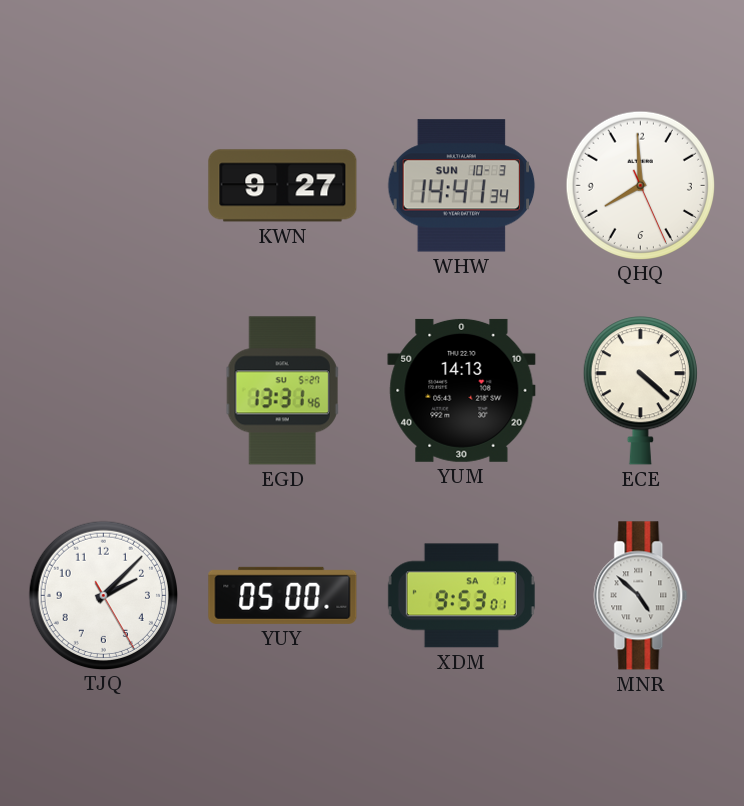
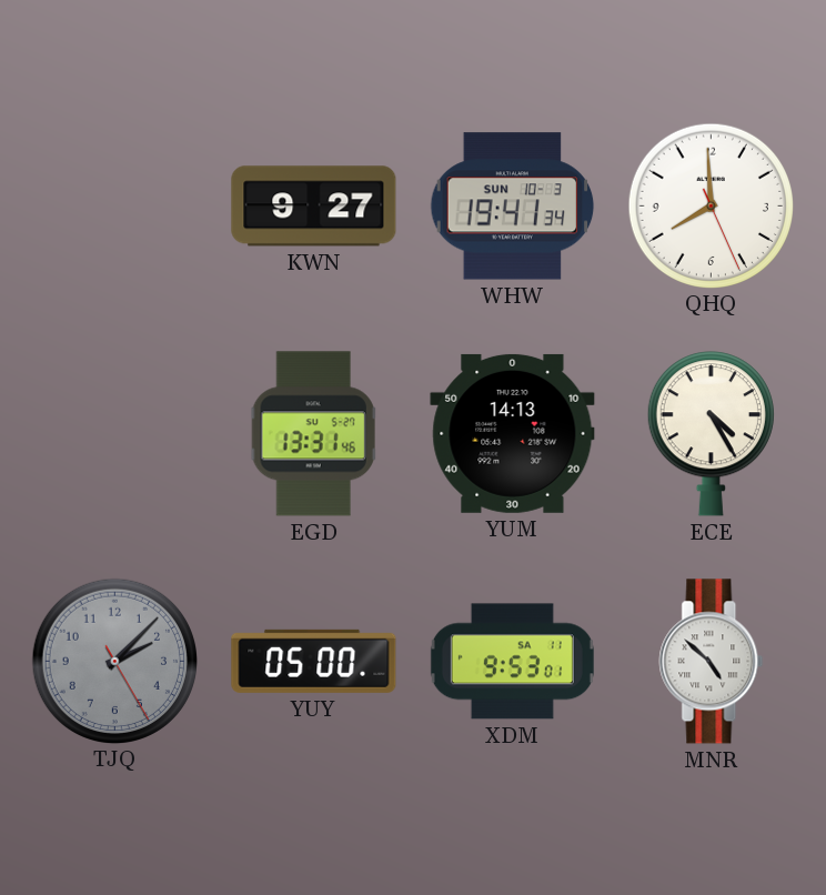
WHW: 14:41 -> 19:41 (513, 207)
ECE: 4:22 -> 4:25 (711, 434)
TJQ dial: white -> grey (114, 661)
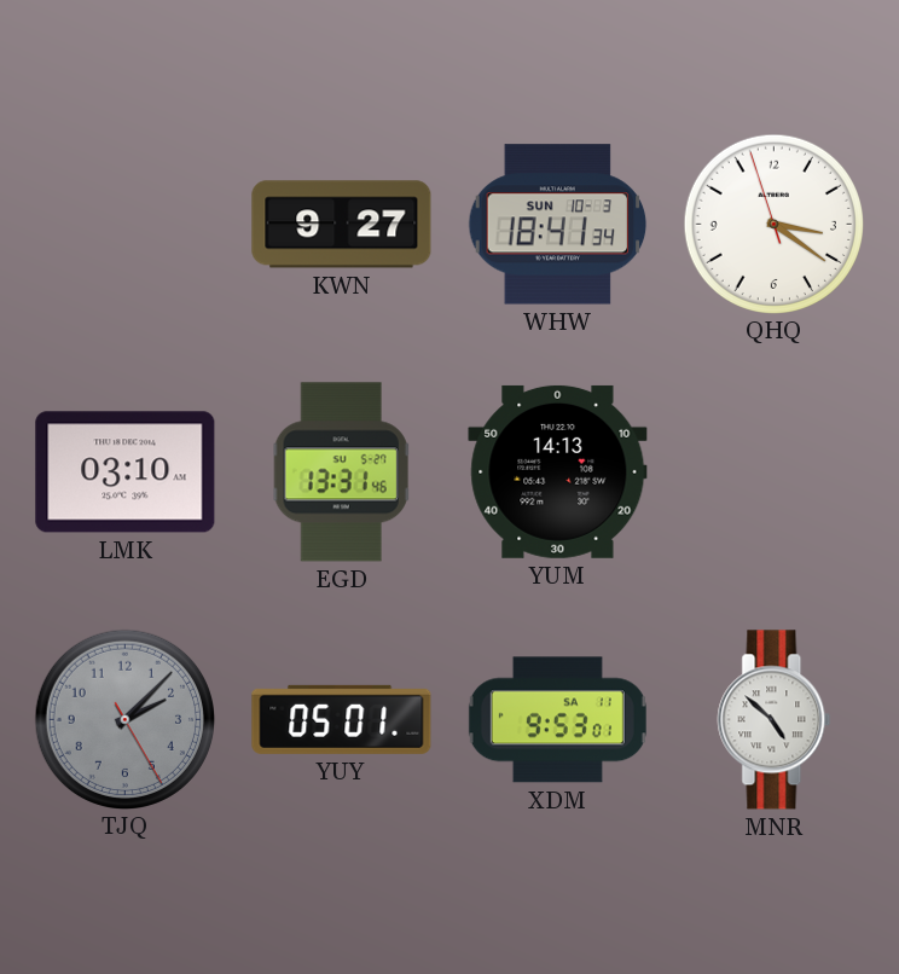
WHW: 19:41 -> 18:41 (558, 225)
QHQ: 7:59 -> 3:20 (773, 224)
LMK: none -> 03:10 (126, 472)
ECE: 4:25 -> none (711, 434)
YUY: 05:00 -> 05:01 (342, 719)
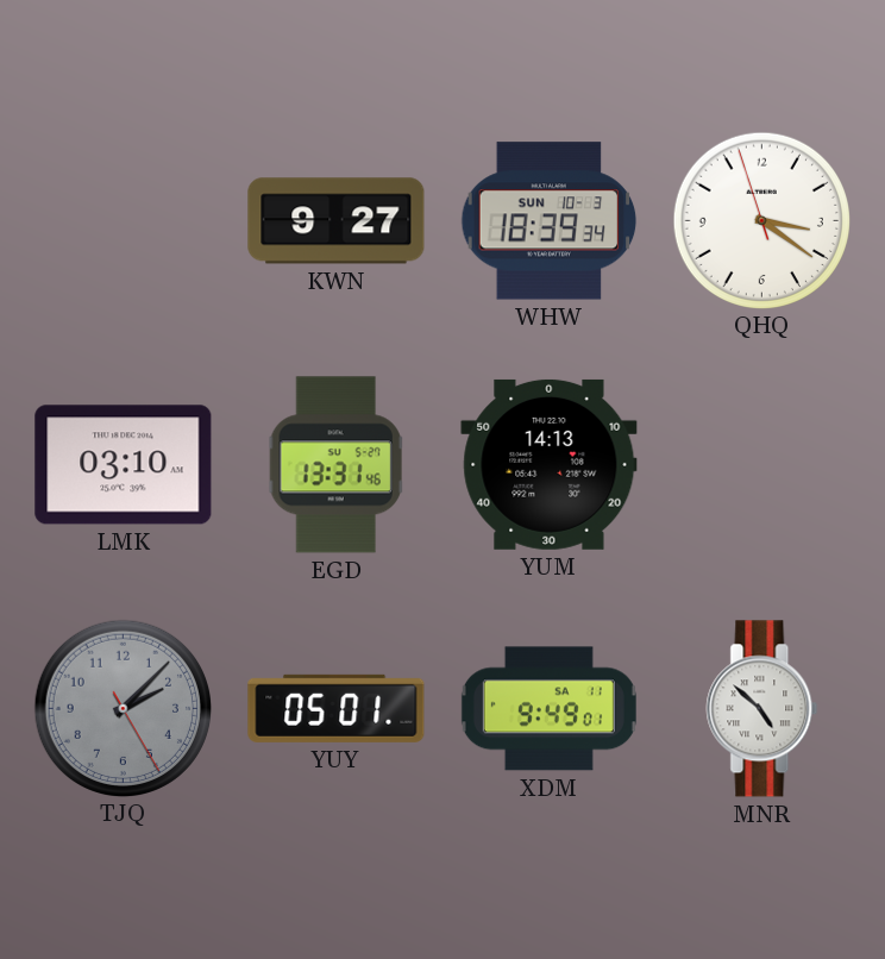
WHW: 18:41 -> 18:39 (550, 221)
XDM: 9:53 -> 9:49 (548, 709)
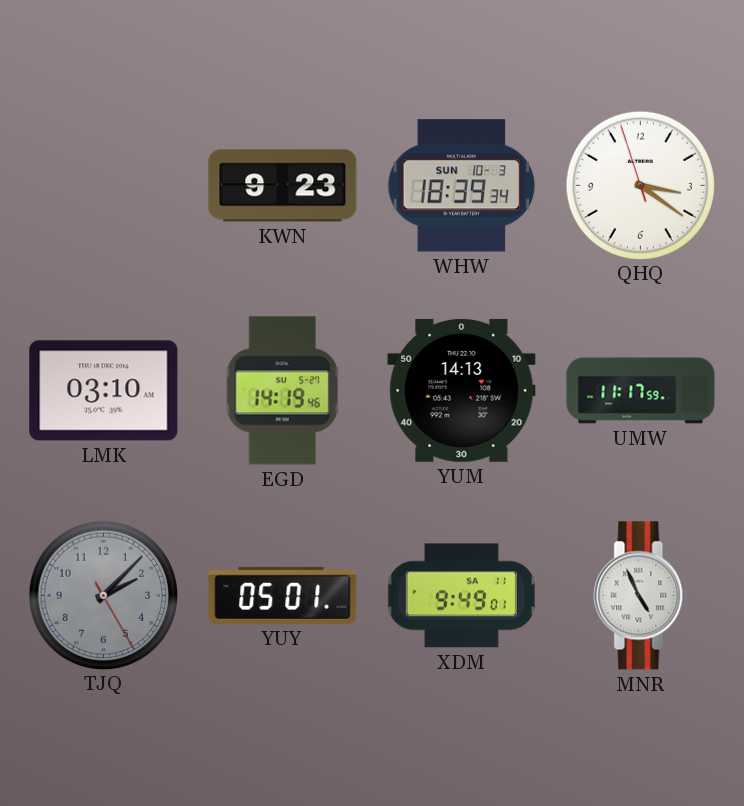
KWN: 9:27 -> 9:23 (283, 186)
EGD: 13:31 -> 14:19 (283, 391)
UMW: none -> 11:17 (641, 391)
MNR: 4:52 -> 4:56 (641, 596)
